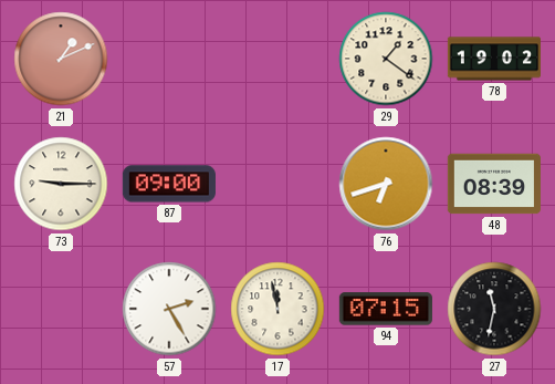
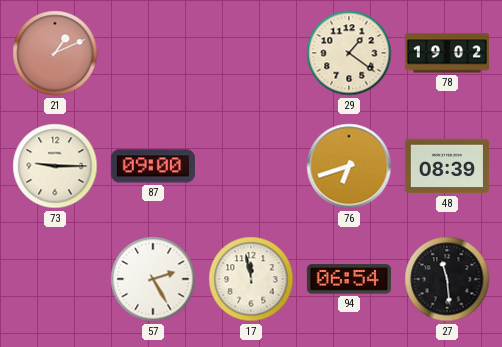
94: 07:15 -> 06:54 (349, 279)
27: 11:32 -> 11:29 (447, 279)
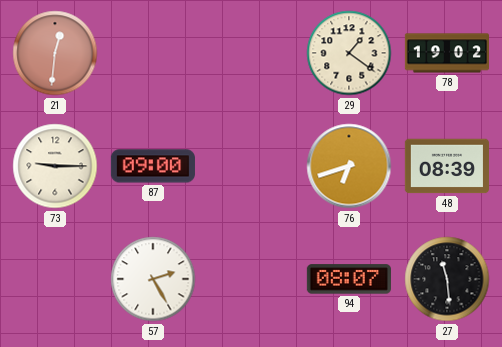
21: 1:11 -> 12:31 (55, 53)
17: 11:58 -> none (251, 279)
94: 06:54 -> 08:07 (349, 279)
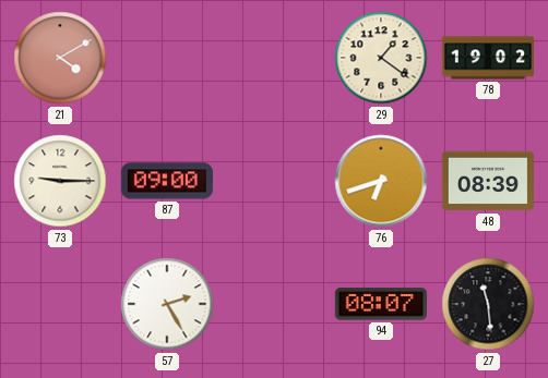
21: 12:31 -> 4:10 (60, 58)
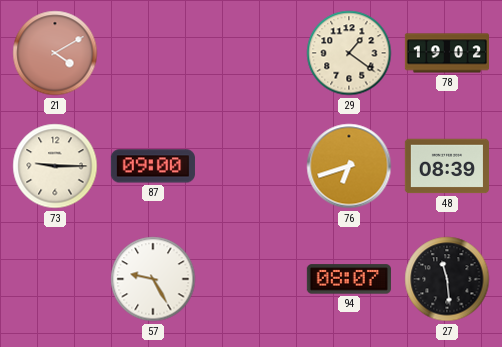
57: 2:25 -> 9:25 (153, 279)
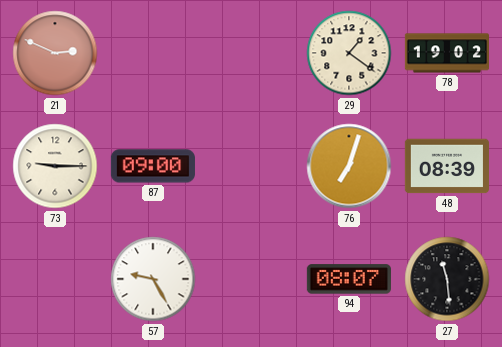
21: 4:10 -> 2:49 (55, 53)
76: 6:42 -> 7:03 (349, 166)
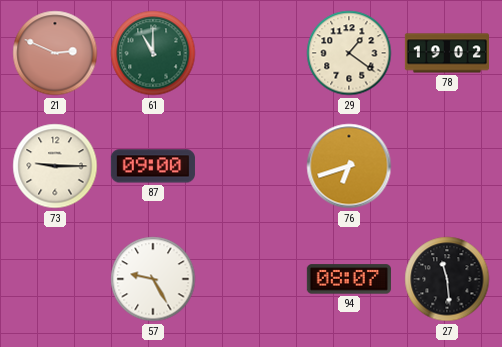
61: none -> 11:00 (153, 53)
76: 7:03 -> 6:42 (349, 166)
48: 08:39 -> none (447, 166)
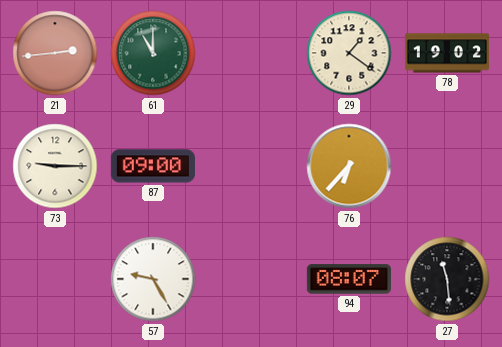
21: 2:49 -> 2:44 (55, 53)
76: 6:42 -> 6:37 (349, 166)
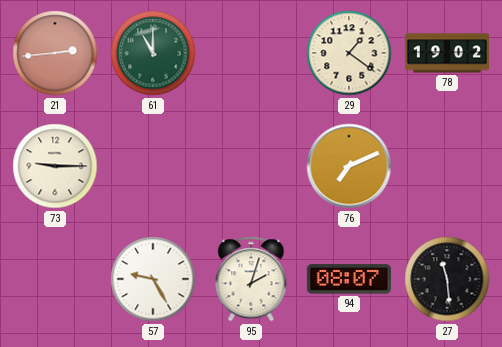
87: 09:00 -> none (153, 166)
76: 6:37 -> 7:11 (349, 166)
95: none -> 2:03 (251, 279)
